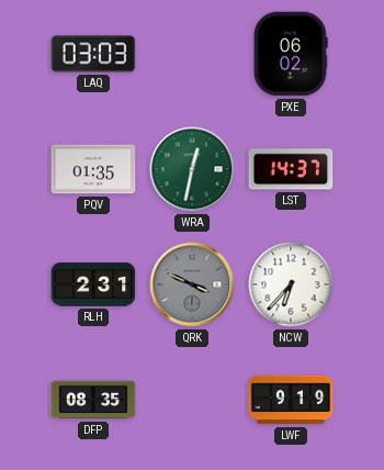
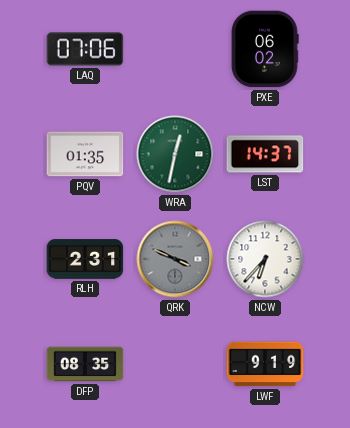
LAQ: 03:03 -> 07:06 (85, 49)
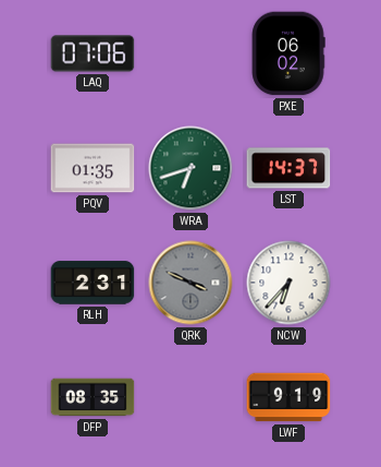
WRA: 12:32 -> 6:42 (190, 168)
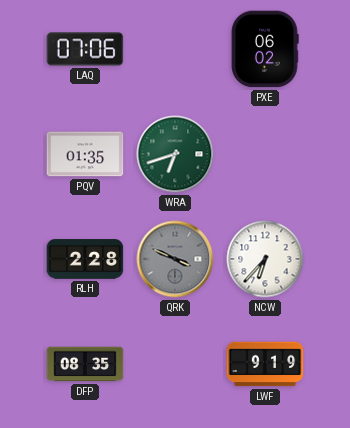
LST: 14:37 -> none (288, 168)
RLH: 2:31 -> 2:28 (85, 259)
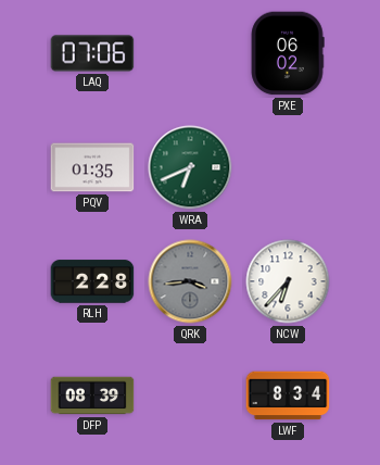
WRA: 6:42 -> 6:41 (190, 167)
QRK: 3:49 -> 3:44 (190, 281)
DFP: 08:35 -> 08:39 (92, 395)
LWF: 9:19 -> 8:34 (288, 395)
